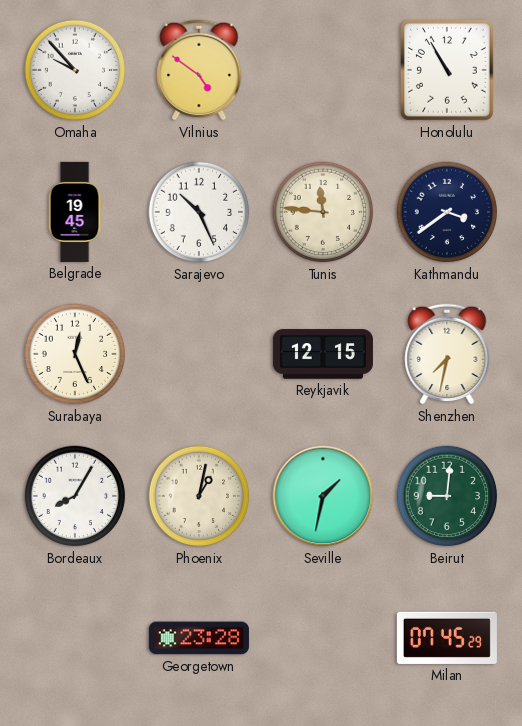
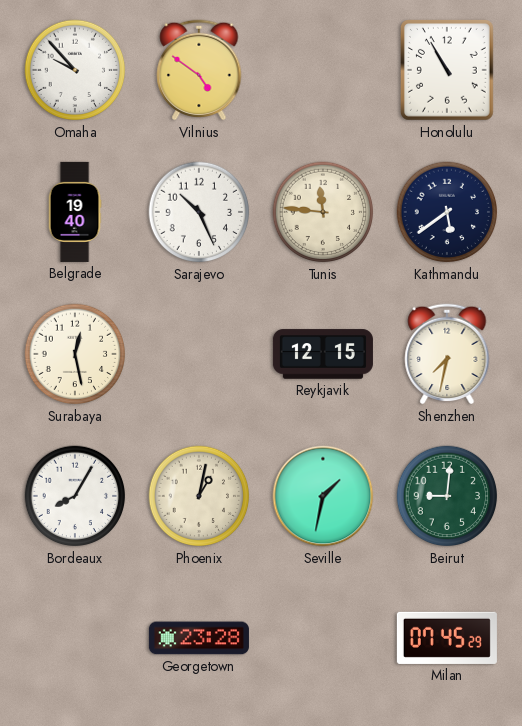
Belgrade: 19:45 -> 19:40 (75, 212)
Kathmandu: 3:39 -> 5:39 (447, 212)
Surabaya: 12:26 -> 12:28 (75, 354)
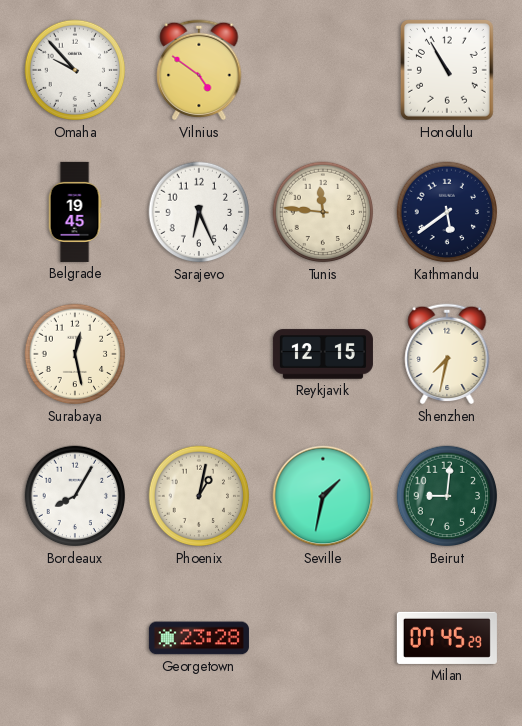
Belgrade: 19:40 -> 19:45 (75, 212)
Sarajevo: 10:26 -> 6:26 (199, 212)
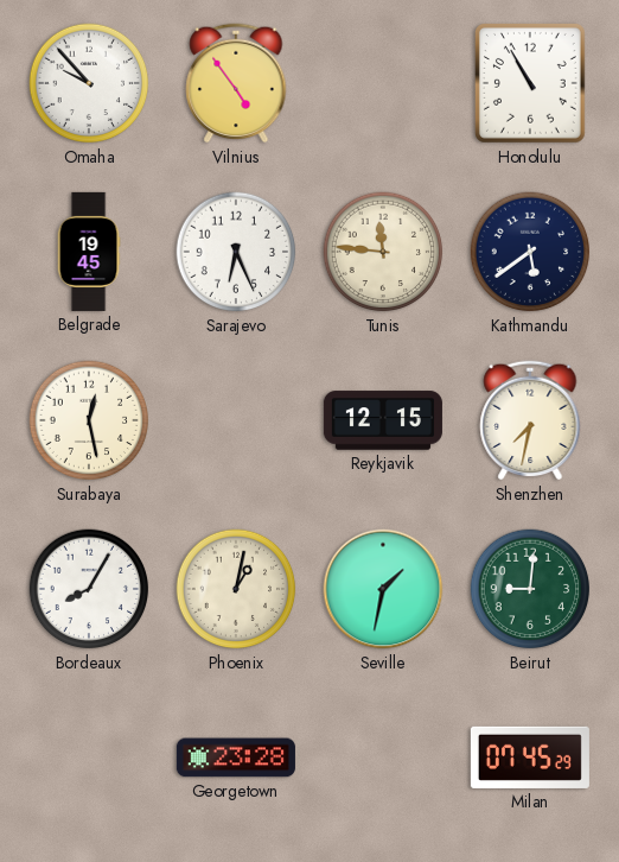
Vilnius: 4:51 -> 4:54 (236, 83)
